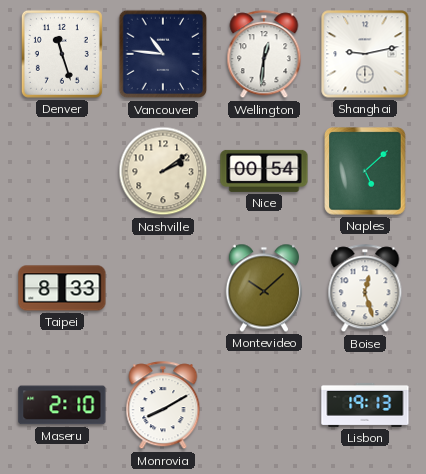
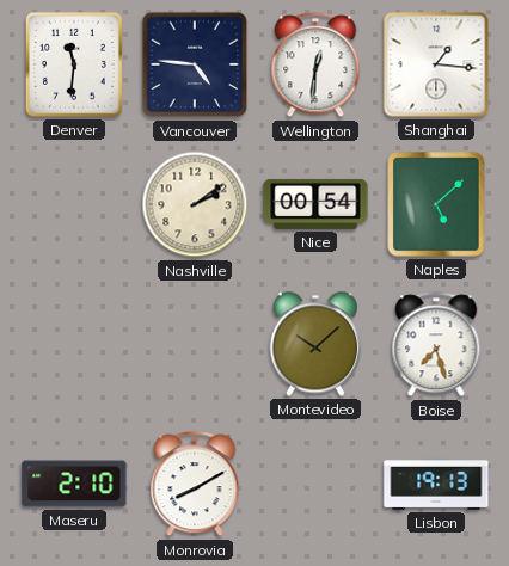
Denver: 11:27 -> 11:31 (74, 64)
Vancouver: 10:46 -> 4:46 (195, 64)
Shanghai: 9:13 -> 1:16 (436, 64)
Taipei: 8:33 -> none (62, 288)
Boise: 12:27 -> 7:27 (436, 345)
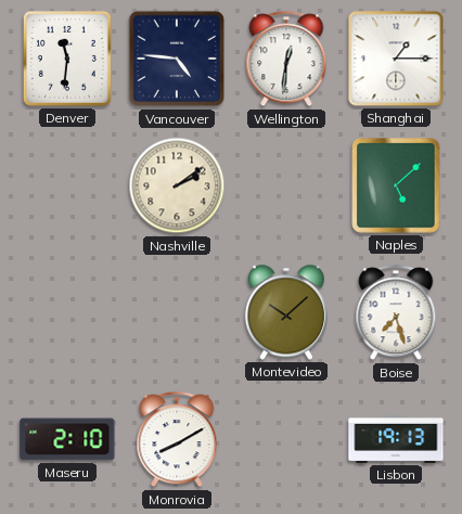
Shanghai: 1:16 -> 1:15 (396, 59)
Nice: 00:54 -> none (315, 204)
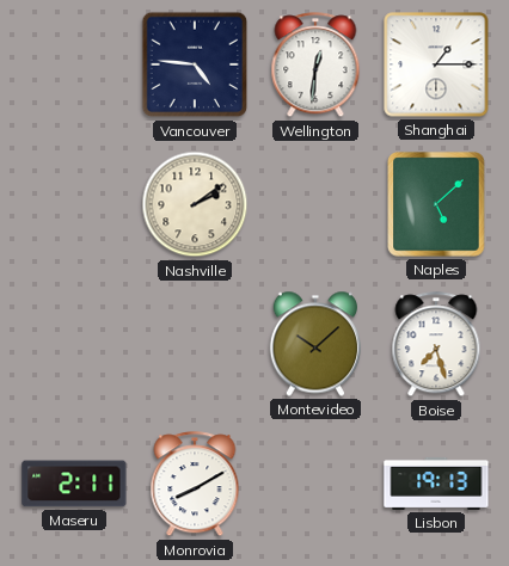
Denver: 11:31 -> none (67, 59)
Maseru: 2:10 -> 2:11 (74, 484)
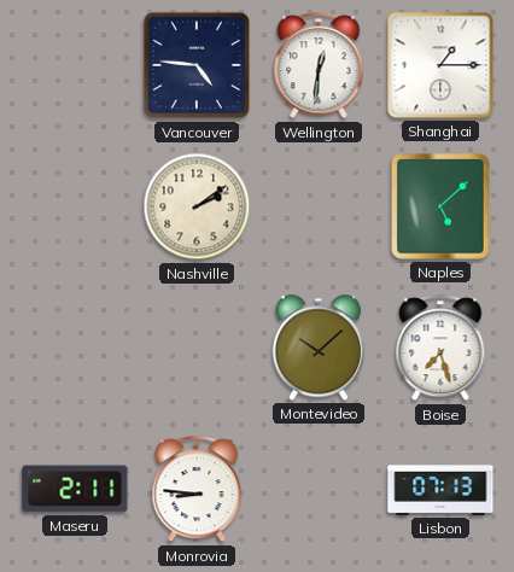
Monrovia: 8:10 -> 8:46 (197, 490)
Lisbon: 19:13 -> 07:13 (440, 489)
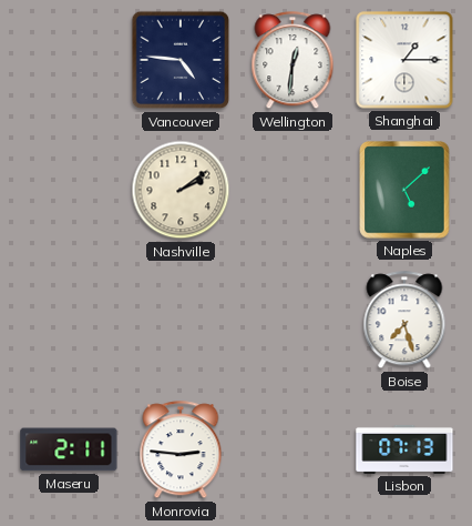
Montevideo: 10:08 -> none (317, 348)
Monrovia: 8:46 -> 2:46 (181, 451)
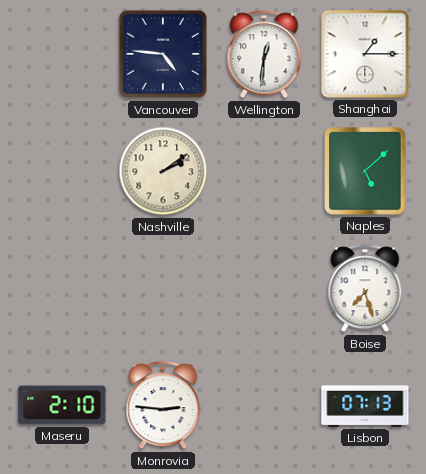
Maseru: 2:11 -> 2:10 (62, 405)
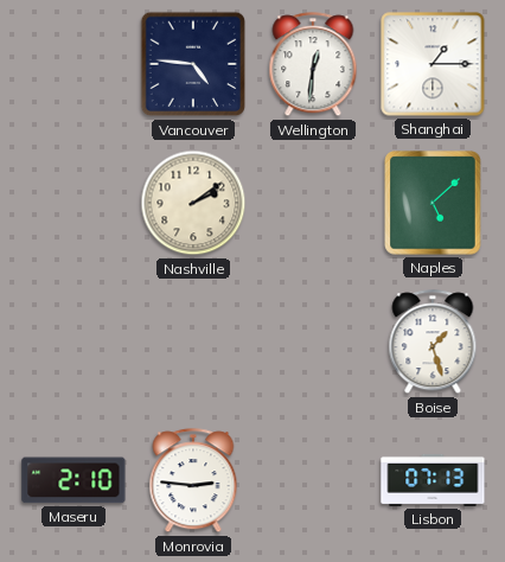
Boise: 7:27 -> 1:27 (433, 343)
